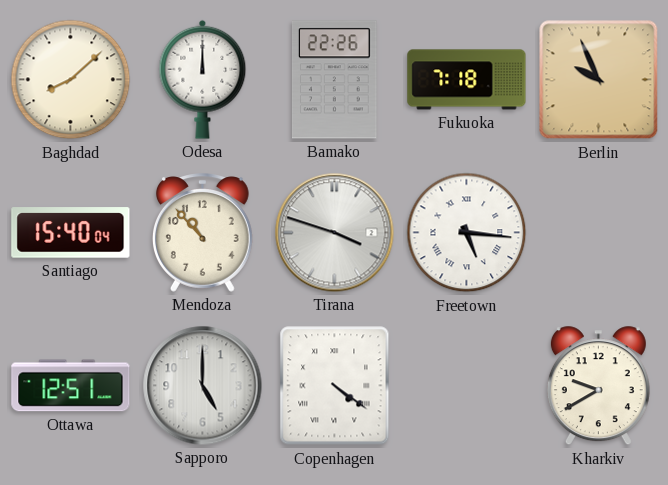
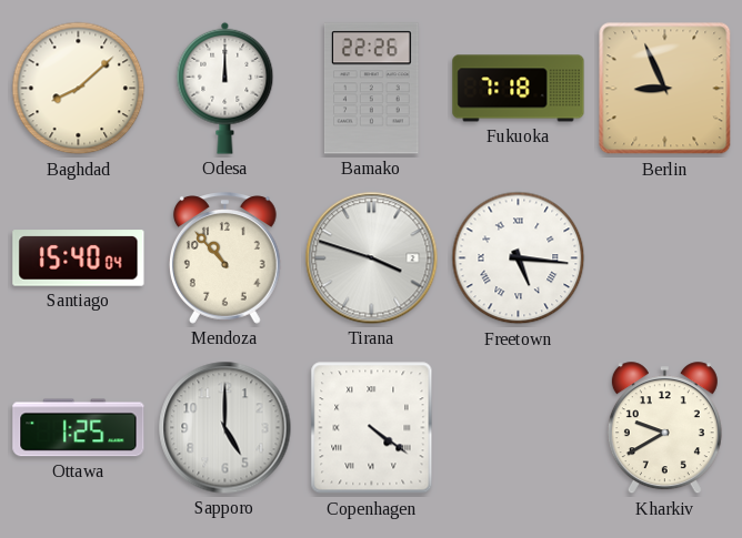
Berlin: 9:56 -> 8:56 (665, 89)
Ottawa: 12:51 -> 1:25 (79, 428)
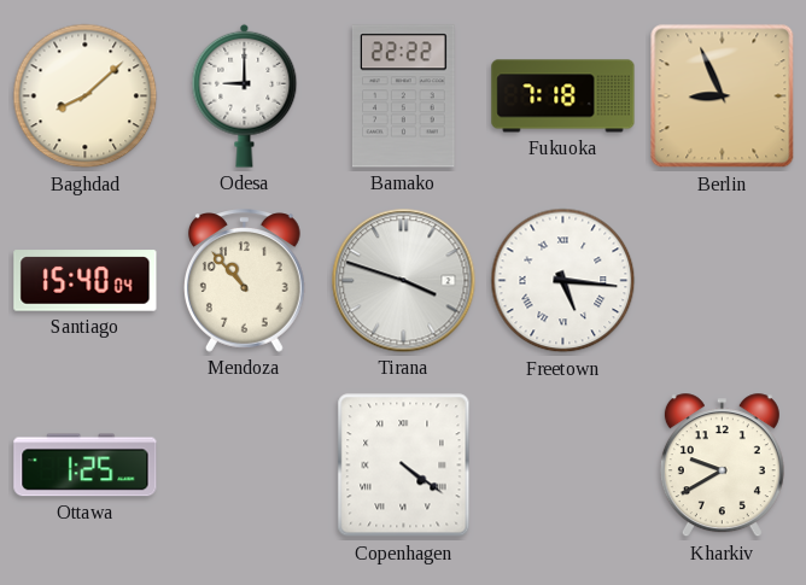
Odesa: 12:00 -> 9:00 (245, 95)
Bamako: 22:26 -> 22:22 (403, 96)
Sapporo: 5:00 -> none (225, 428)
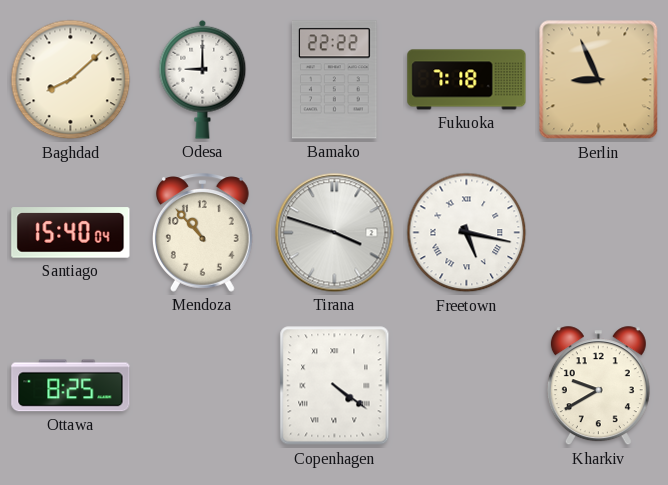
Freetown: 5:16 -> 5:17 (467, 233)
Ottawa: 1:25 -> 8:25 (71, 386)
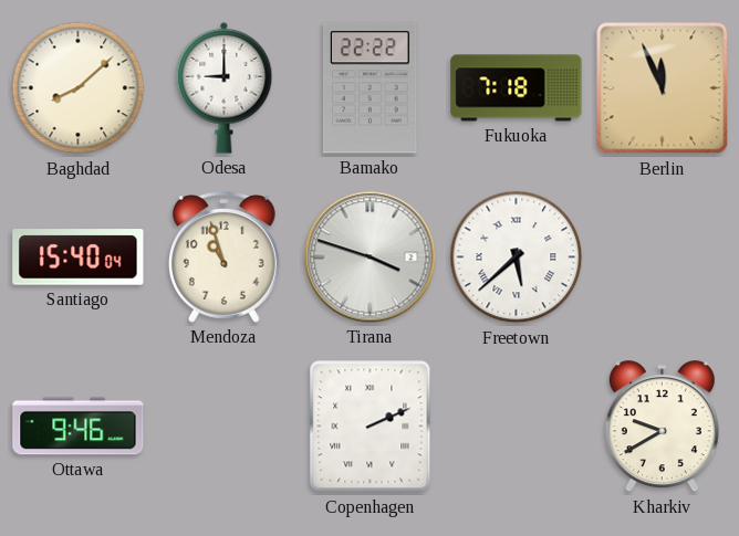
Berlin: 8:56 -> 11:56 (663, 88)
Mendoza: 10:53 -> 10:57 (223, 258)
Freetown: 5:17 -> 5:38 (517, 258)
Ottawa: 8:25 -> 9:46 (79, 427)
Copenhagen: 4:21 -> 2:11 (371, 427)
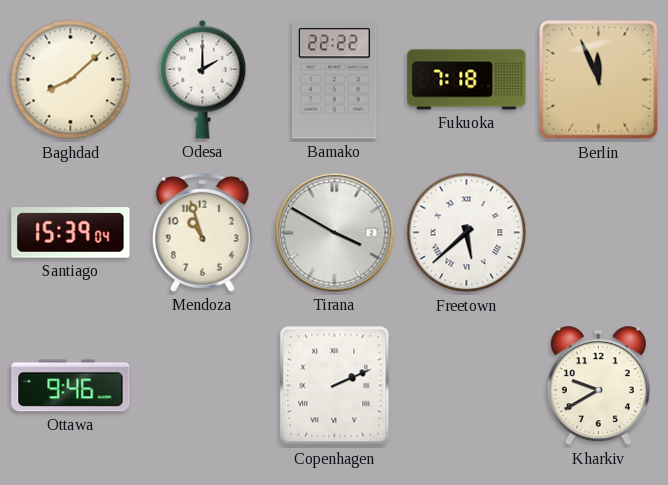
Odesa: 9:00 -> 2:00 (203, 79)
Santiago: 15:40 -> 15:39 (71, 233)
Tirana: 3:48 -> 3:50 (335, 233)
